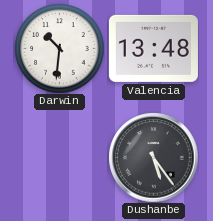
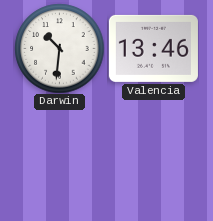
Valencia: 13:48 -> 13:46 (153, 48)
Dushanbe: 5:24 -> none (153, 157)
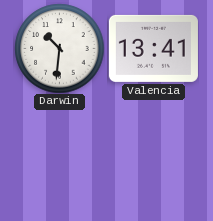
Valencia: 13:46 -> 13:41 (153, 48)
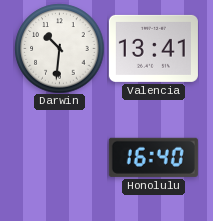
Honolulu: none -> 16:40 (153, 157)
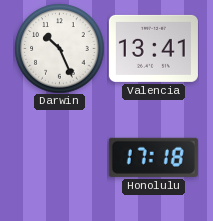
Darwin: 10:31 -> 10:26 (59, 48)
Honolulu: 16:40 -> 17:18 (153, 157)
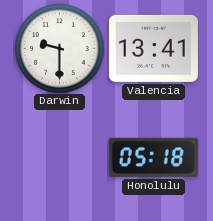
Darwin: 10:26 -> 9:30 (59, 48)
Honolulu: 17:18 -> 05:18 (153, 157)
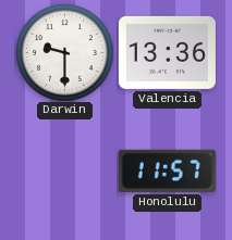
Valencia: 13:41 -> 13:36 (167, 52)
Honolulu: 05:18 -> 11:57 (167, 170)
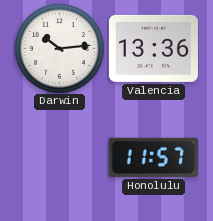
Darwin: 9:30 -> 10:14 (59, 48)
